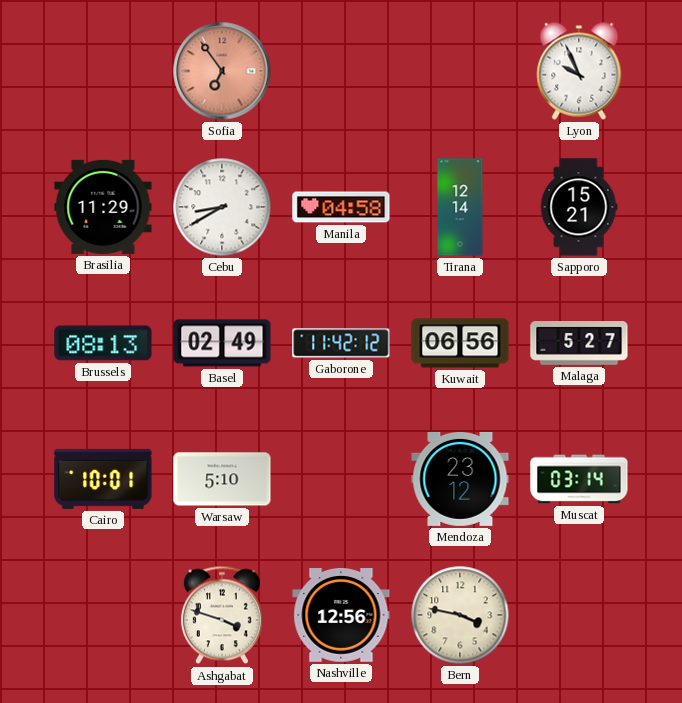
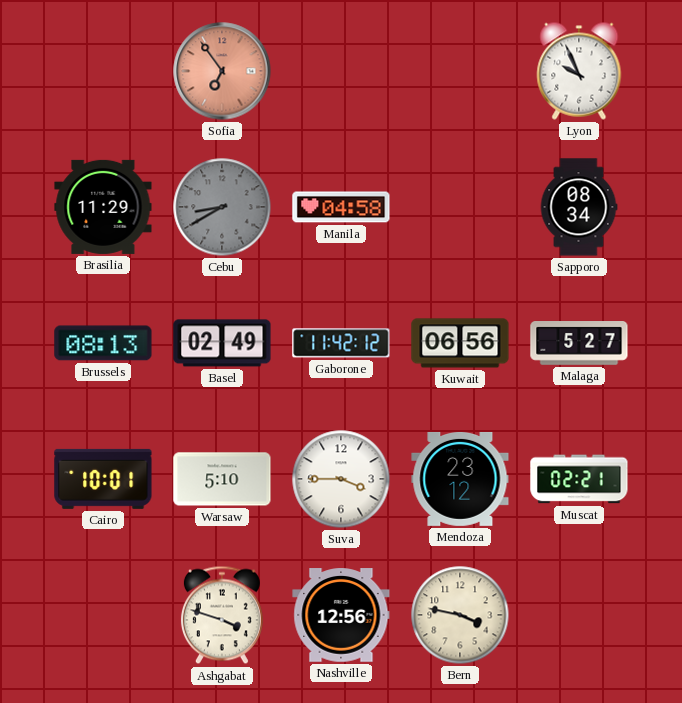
Cebu dial: white -> grey (222, 207)
Tirana: 12:14 -> none (460, 207)
Sapporo: 15:21 -> 08:34 (579, 207)
Suva: none -> 3:45 (341, 479)
Muscat: 03:14 -> 02:21 (579, 479)
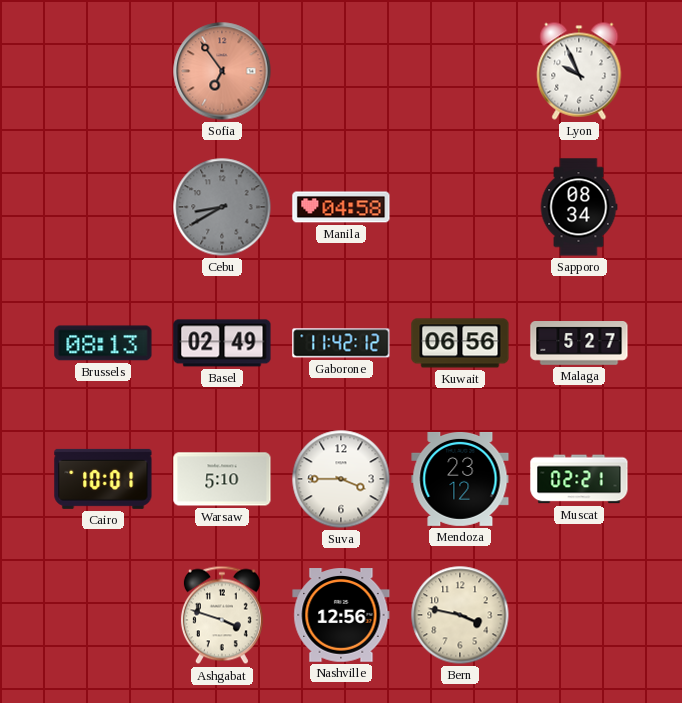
Brasilia: 11:29 -> none (103, 207)
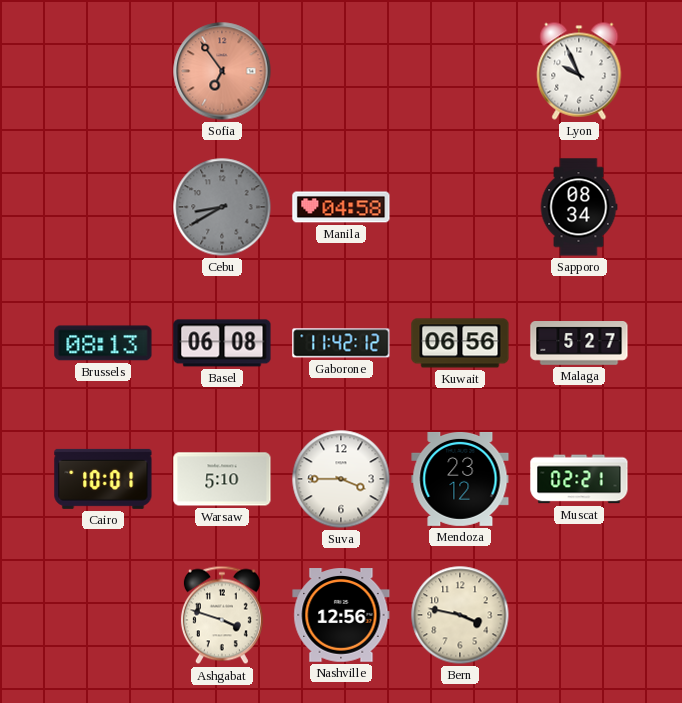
Basel: 02:49 -> 06:08 (222, 343)
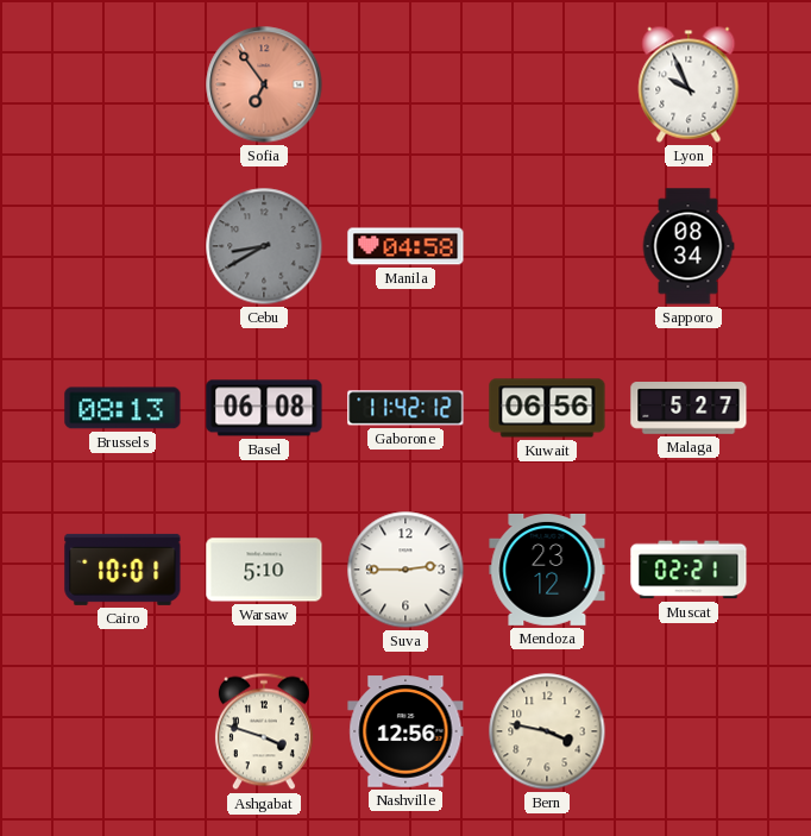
Suva: 3:45 -> 2:45 (405, 570)
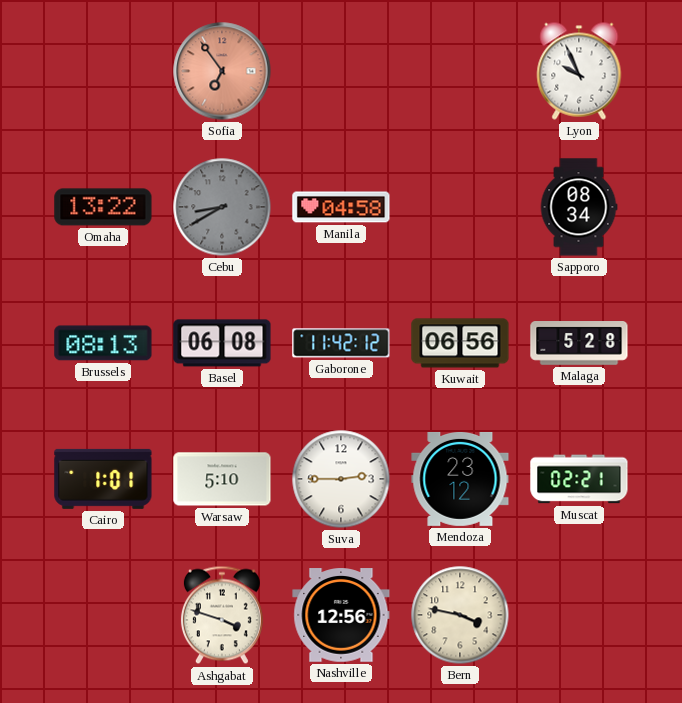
Omaha: none -> 13:22 (103, 207)
Malaga: 5:27 -> 5:28 (579, 344)
Cairo: 10:01 -> 1:01 (103, 479)
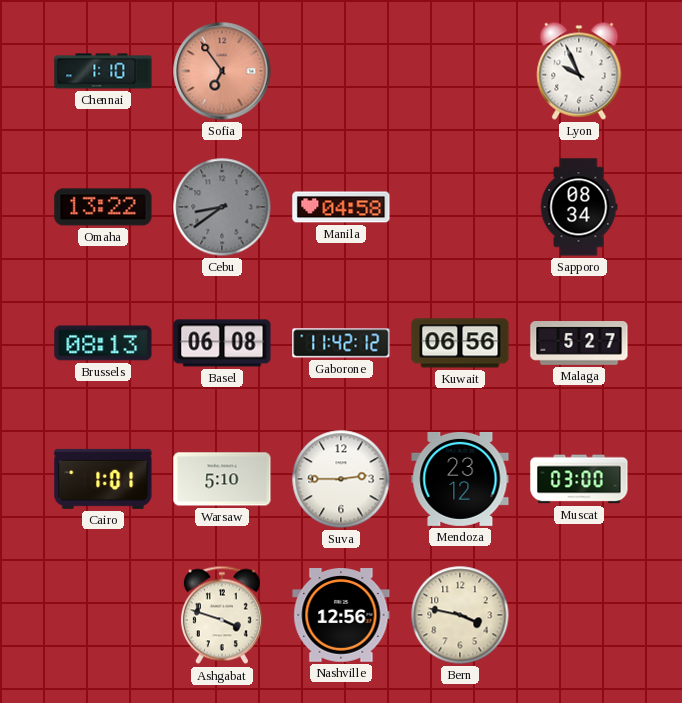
Chennai: none -> 1:10 (103, 71)
Cebu: 8:40 -> 8:39 (222, 207)
Malaga: 5:28 -> 5:27 (579, 344)
Muscat: 02:21 -> 03:00 (579, 479)
